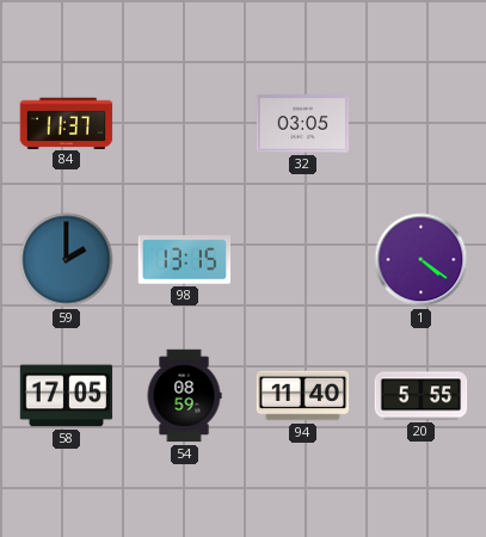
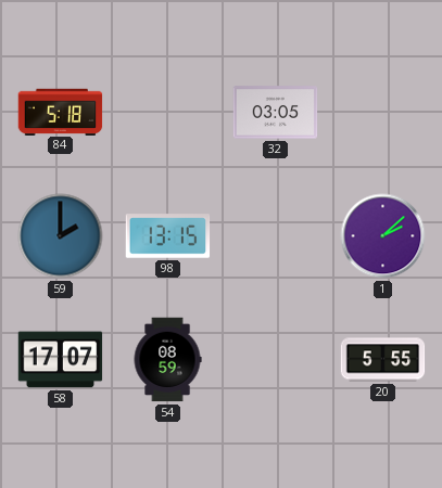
84: 11:37 -> 5:18 (61, 112)
1: 4:21 -> 2:08 (383, 236)
58: 17:05 -> 17:07 (61, 360)
94: 11:40 -> none (303, 396)
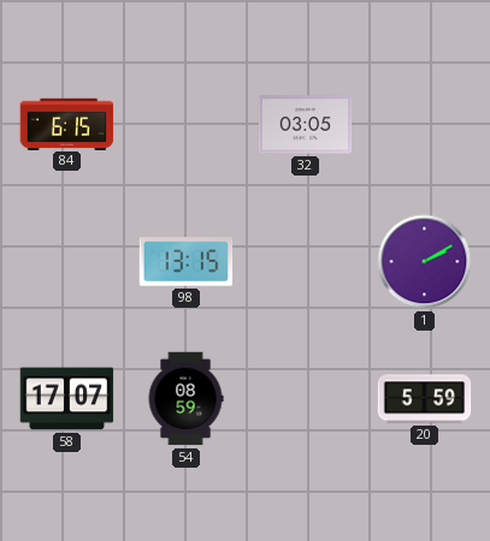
84: 5:18 -> 6:15 (67, 124)
59: 2:00 -> none (61, 236)
1: 2:08 -> 2:10 (425, 262)
20: 5:55 -> 5:59 (425, 399)
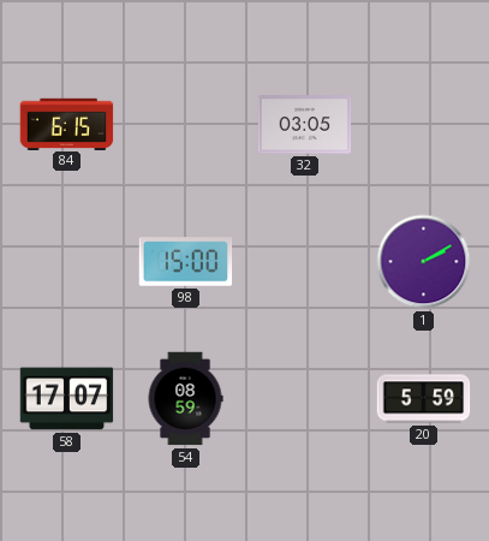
98: 13:15 -> 15:00 (186, 262)
